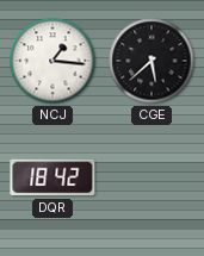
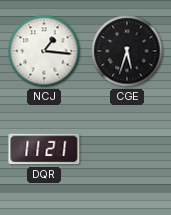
CGE: 5:38 -> 5:33 (127, 51)
DQR: 18:42 -> 11:21 (44, 149)
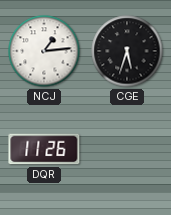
NCJ: 1:16 -> 1:14 (44, 51)
DQR: 11:21 -> 11:26 (44, 149)
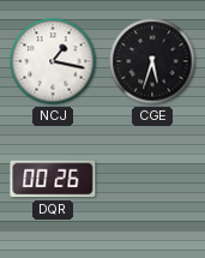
NCJ: 1:14 -> 1:17 (53, 61)
DQR: 11:26 -> 00:26 (53, 179)
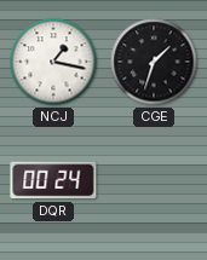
CGE: 5:33 -> 1:33 (154, 62)
DQR: 00:26 -> 00:24 (53, 180)
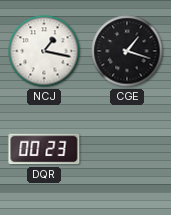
CGE: 1:33 -> 1:18 (127, 51)
DQR: 00:24 -> 00:23 (44, 149)
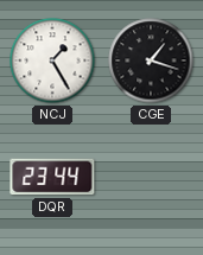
NCJ: 1:17 -> 1:25 (52, 60)
DQR: 00:23 -> 23:44 (52, 177)
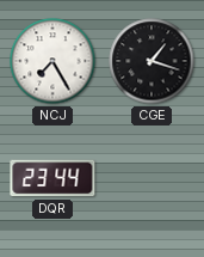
NCJ: 1:25 -> 7:25 (52, 61)
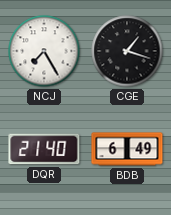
DQR: 23:44 -> 21:40 (44, 149)
BDB: none -> 6:49 (127, 149)
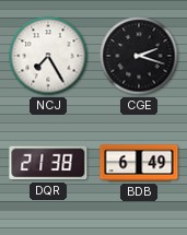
CGE: 1:18 -> 2:18 (139, 56)
DQR: 21:40 -> 21:38 (48, 163)
